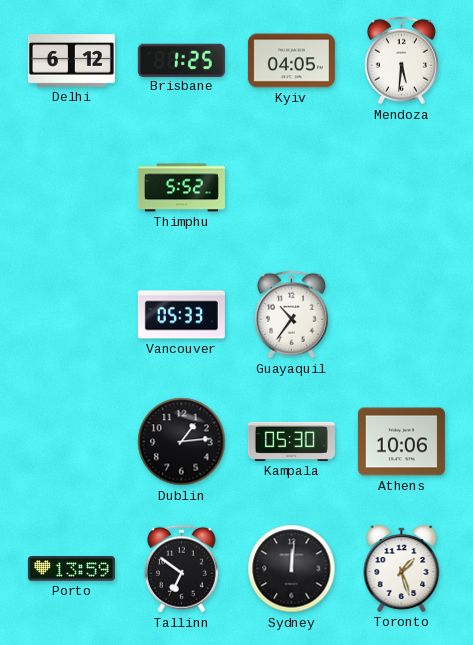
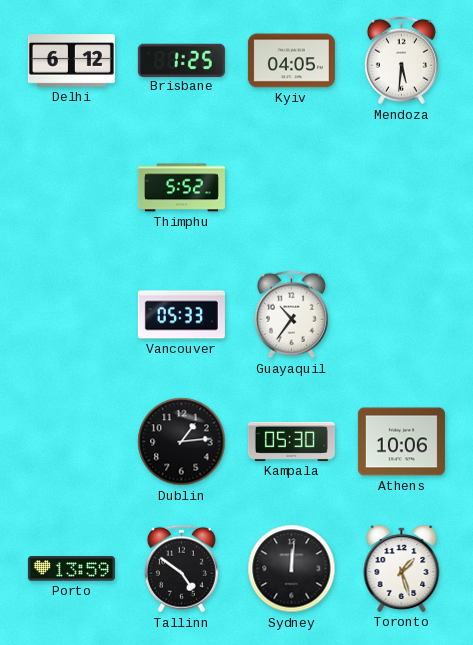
Tallinn: 6:51 -> 4:51 (181, 569)
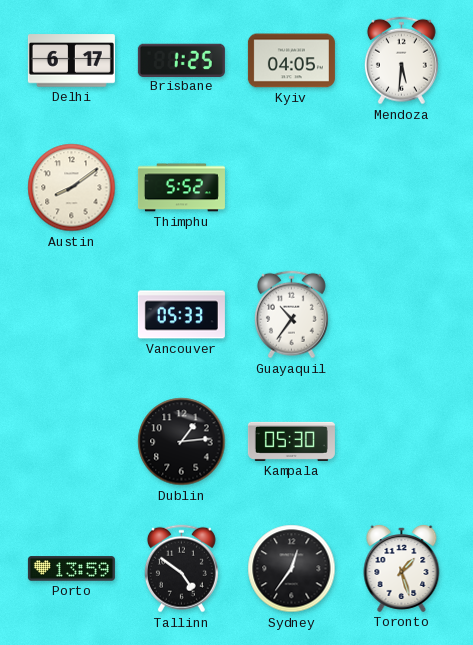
Delhi: 6:12 -> 6:17 (71, 61)
Austin: none -> 8:09 (72, 188)
Athens: 10:06 -> none (401, 442)
Sydney: 12:01 -> 12:36 (292, 569)
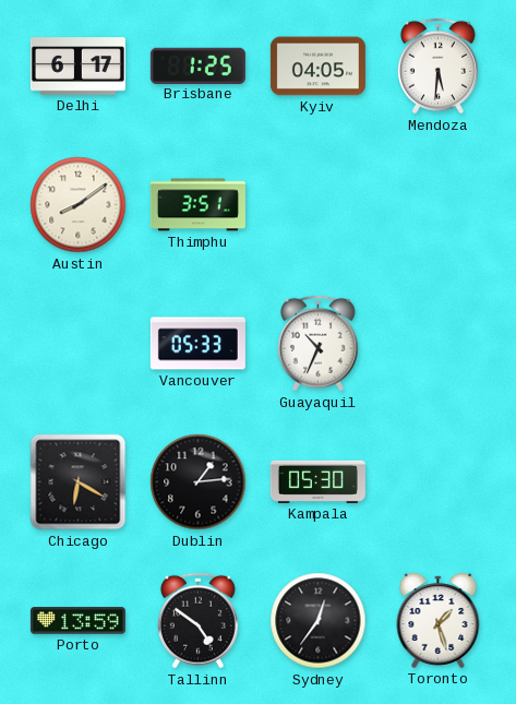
Thimphu: 5:52 -> 3:51 (197, 205)
Guayaquil: 10:36 -> 10:34 (317, 344)
Chicago: none -> 6:20 (79, 482)
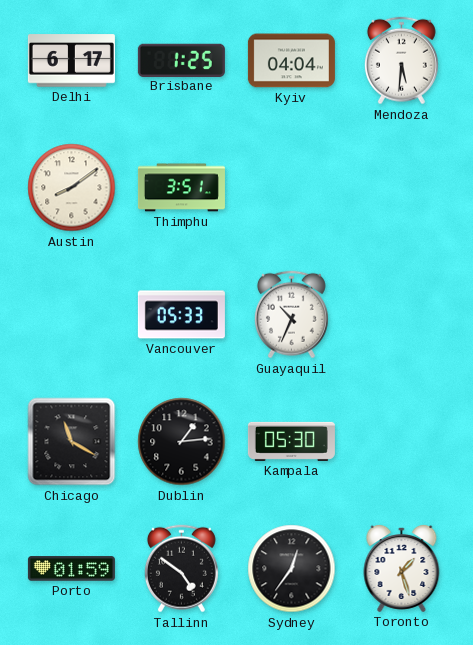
Kyiv: 04:05 -> 04:04 (291, 61)
Chicago: 6:20 -> 11:20 (72, 442)
Porto: 13:59 -> 01:59 (71, 569)
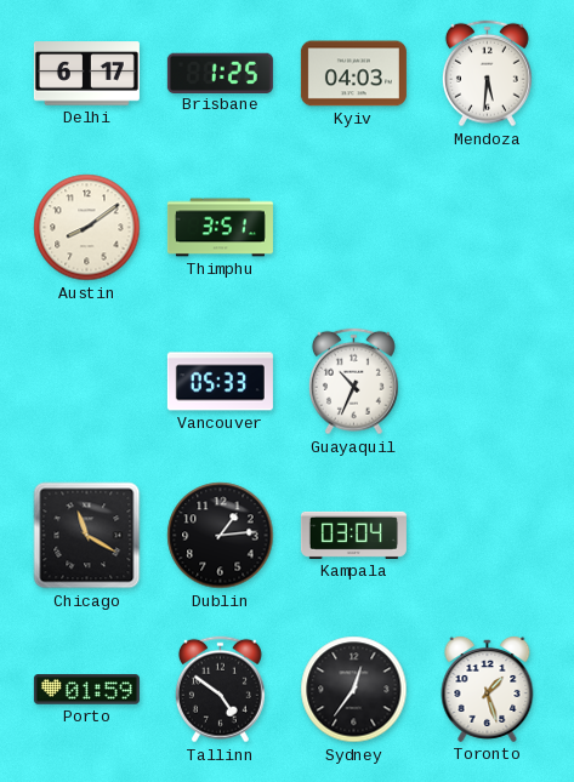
Kyiv: 04:04 -> 04:03 (353, 74)
Kampala: 05:30 -> 03:04 (353, 535)
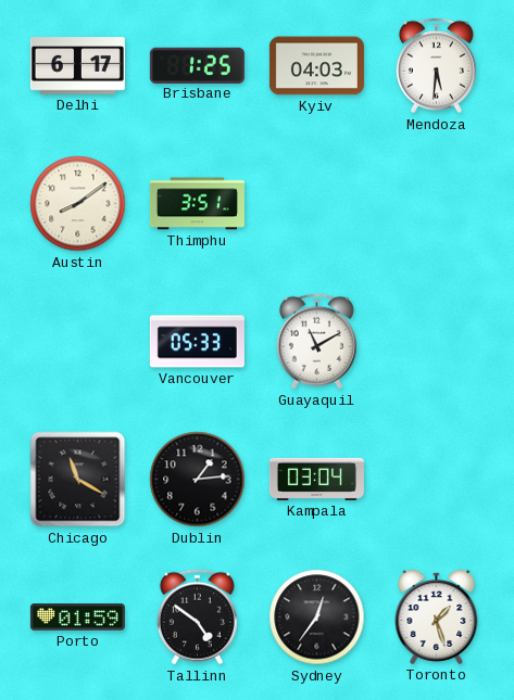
Guayaquil: 10:34 -> 11:10 (316, 342)
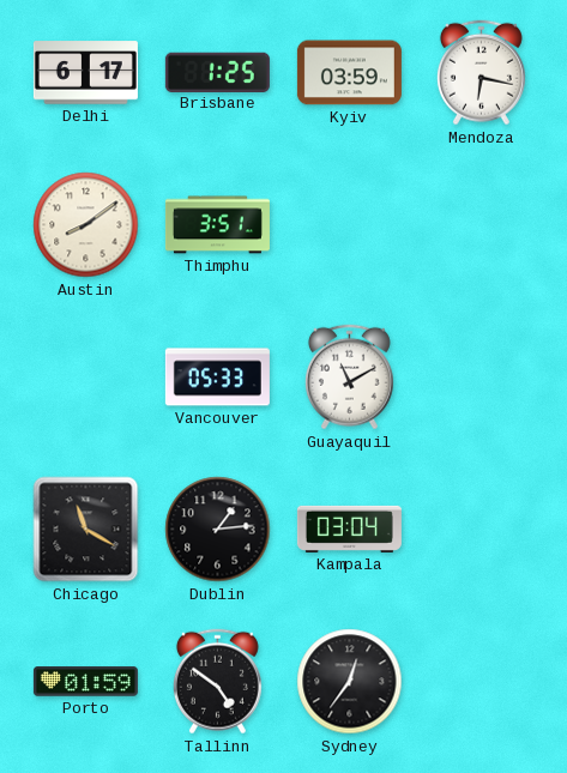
Kyiv: 04:03 -> 03:59 (349, 73)
Mendoza: 5:31 -> 6:17 (481, 73)
Toronto: 1:27 -> none (437, 616)
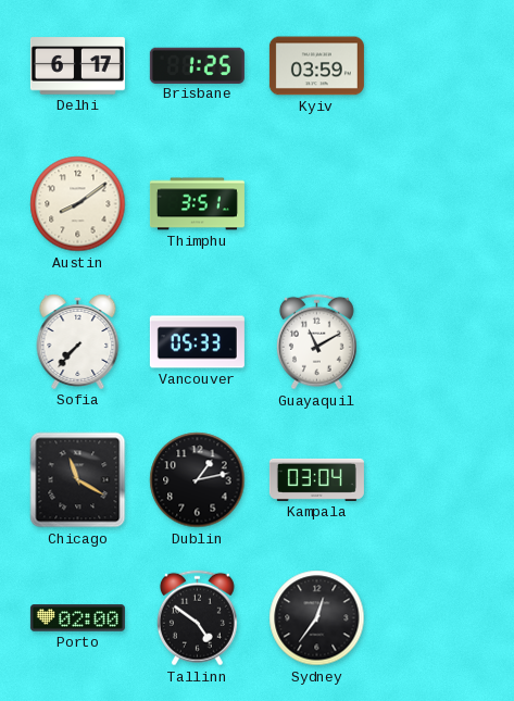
Mendoza: 6:17 -> none (481, 73)
Sofia: none -> 7:37 (78, 341)
Dublin: 1:14 -> 1:13 (198, 480)
Porto: 01:59 -> 02:00 (77, 618)
